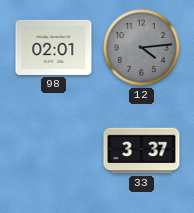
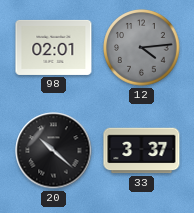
20: none -> 10:22 (54, 151)
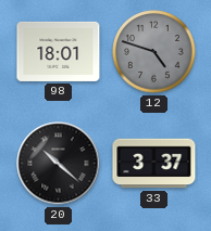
98: 02:01 -> 18:01 (59, 51)
12: 4:14 -> 4:48 (154, 52)
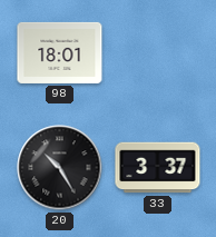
12: 4:48 -> none (154, 52)
20: 10:22 -> 10:25 (60, 168)
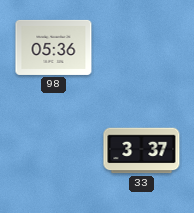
98: 18:01 -> 05:36 (54, 47)
20: 10:25 -> none (60, 168)
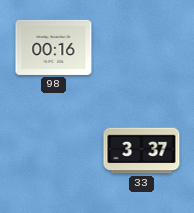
98: 05:36 -> 00:16 (54, 47)
